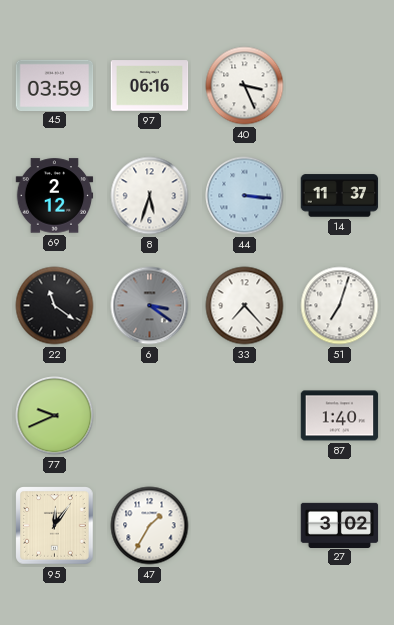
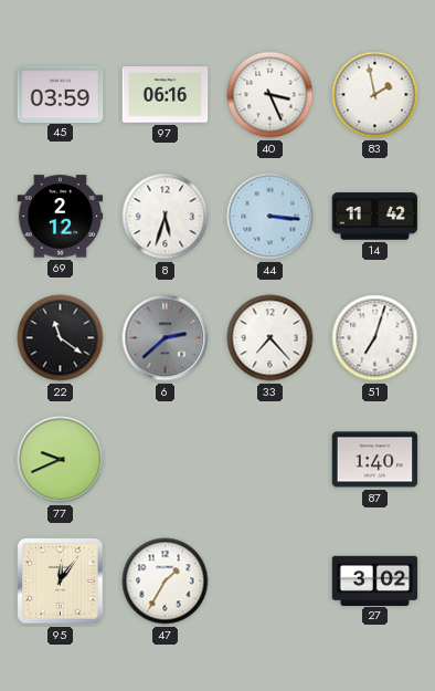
83: none -> 1:58 (375, 95)
14: 11:37 -> 11:42 (375, 217)
6: 3:21 -> 2:38 (166, 338)
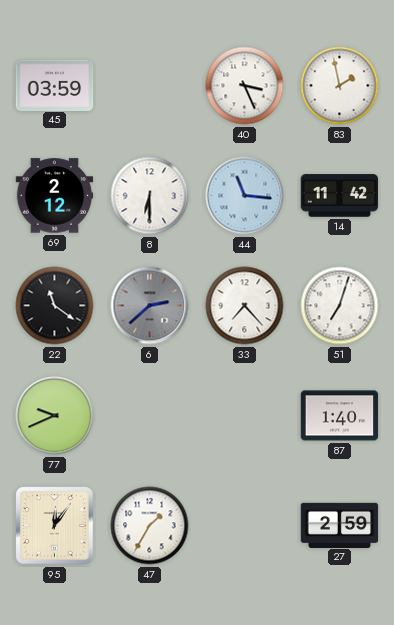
97: 06:16 -> none (166, 95)
8: 5:33 -> 6:30 (150, 196)
44: 3:16 -> 11:16 (245, 196)
27: 3:02 -> 2:59 (340, 525)
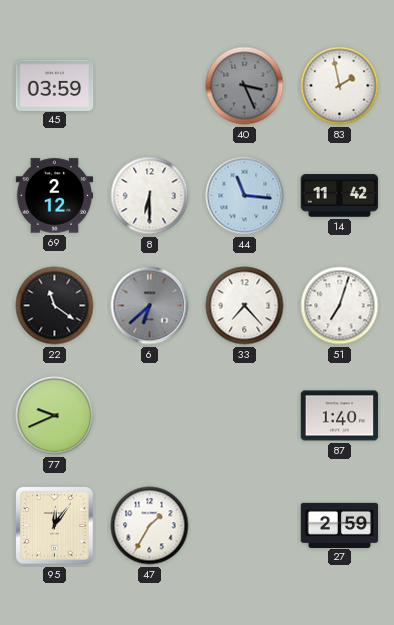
40 dial: white -> grey (245, 86)
6: 2:38 -> 6:38 (150, 306)
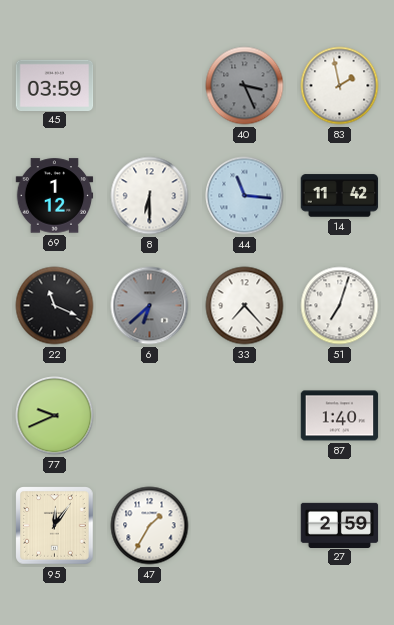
69: 2:12 -> 1:12 (55, 196)
22: 11:21 -> 11:19 (55, 306)
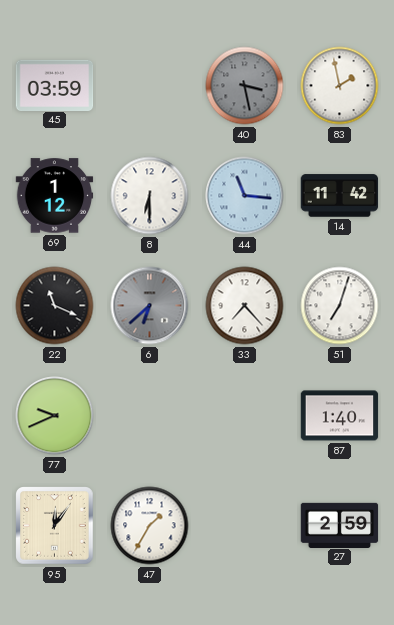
40: 3:26 -> 3:28 (245, 86)
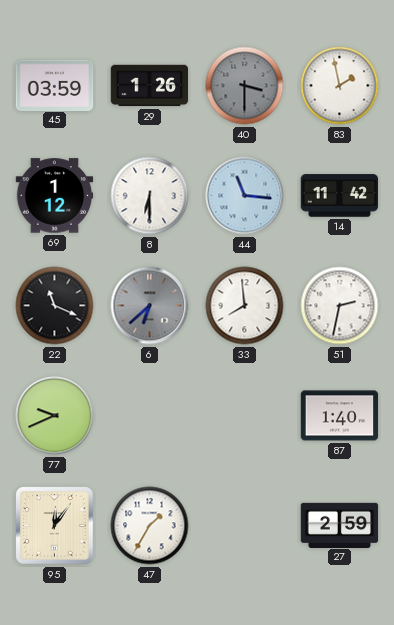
29: none -> 1:26 (150, 86)
40: 3:28 -> 3:30 (245, 86)
33: 7:23 -> 7:59 (245, 306)
51: 7:03 -> 2:32 (340, 306)
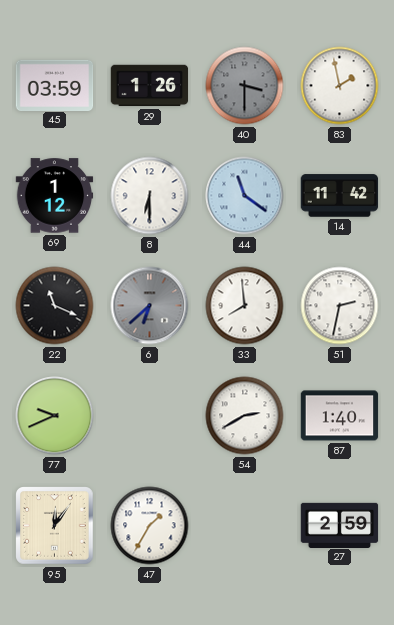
44: 11:16 -> 11:21 (245, 196)
54: none -> 2:40 (245, 416)
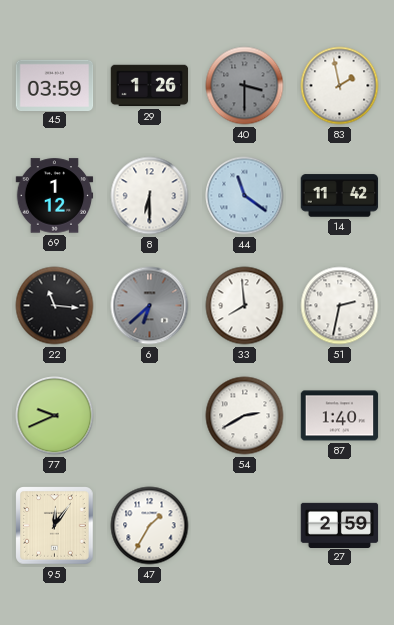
22: 11:19 -> 11:16 (55, 306)
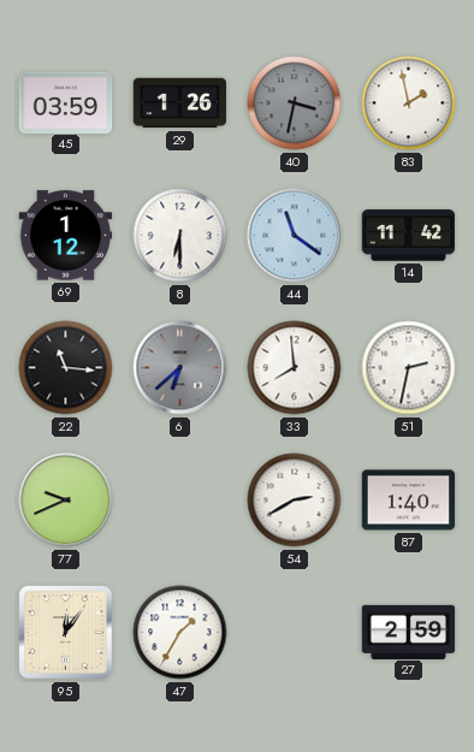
40: 3:30 -> 3:32 (295, 103)
